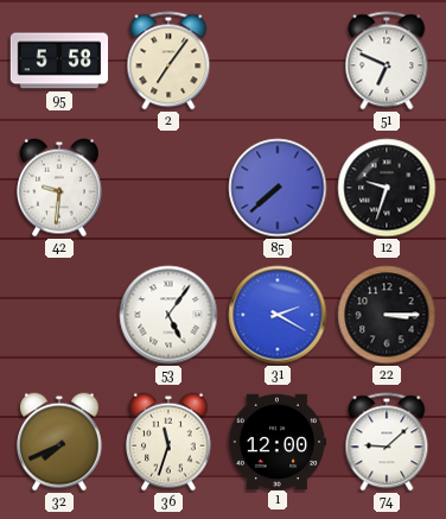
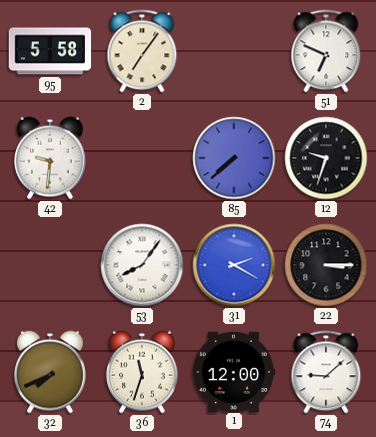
53: 5:06 -> 8:06 (142, 265)
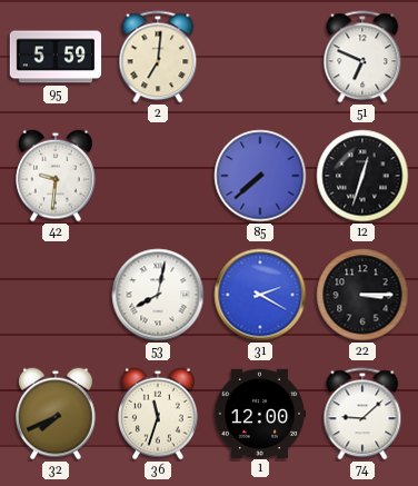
95: 5:58 -> 5:59 (56, 57)
2: 7:06 -> 7:01 (158, 57)
12: 9:33 -> 12:33 (362, 176)
53: 8:06 -> 8:02 (158, 295)
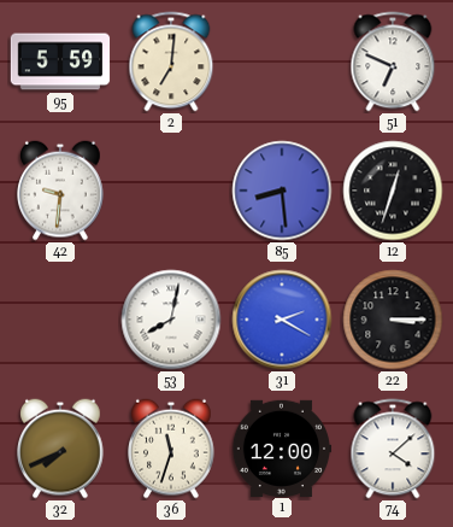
85: 7:38 -> 8:29 (282, 191)
74: 9:08 -> 4:08 (393, 449)
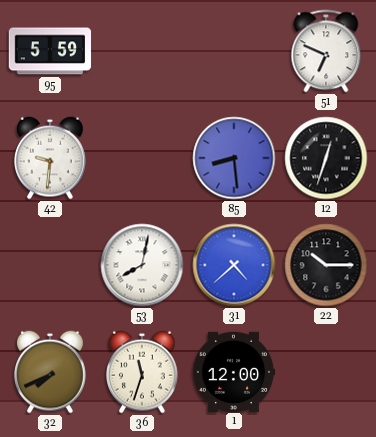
2: 7:01 -> none (171, 62)
31: 2:20 -> 4:38 (234, 265)
22: 3:15 -> 10:15 (326, 265)
74: 4:08 -> none (393, 449)
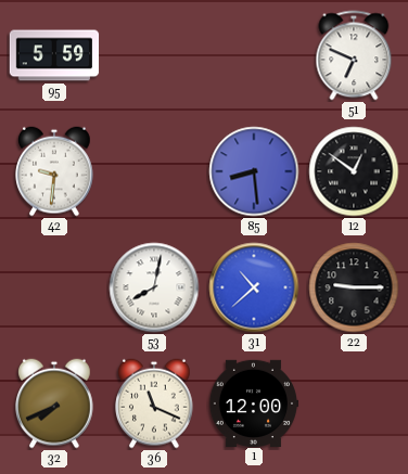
12: 12:33 -> 12:51 (354, 171)
31: 4:38 -> 10:38 (254, 287)
22: 10:15 -> 9:15 (354, 287)
36: 11:33 -> 11:19 (155, 403)
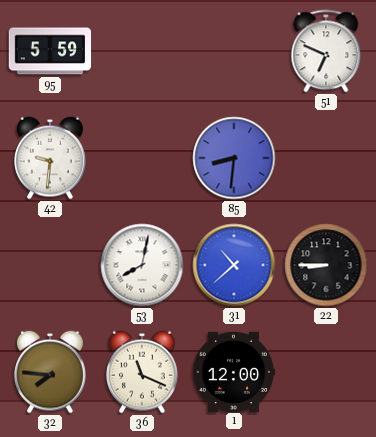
85: 8:29 -> 8:31 (234, 158)
12: 12:51 -> none (354, 171)
22: 9:15 -> 8:45 (326, 265)
32: 7:41 -> 7:46 (51, 372)
